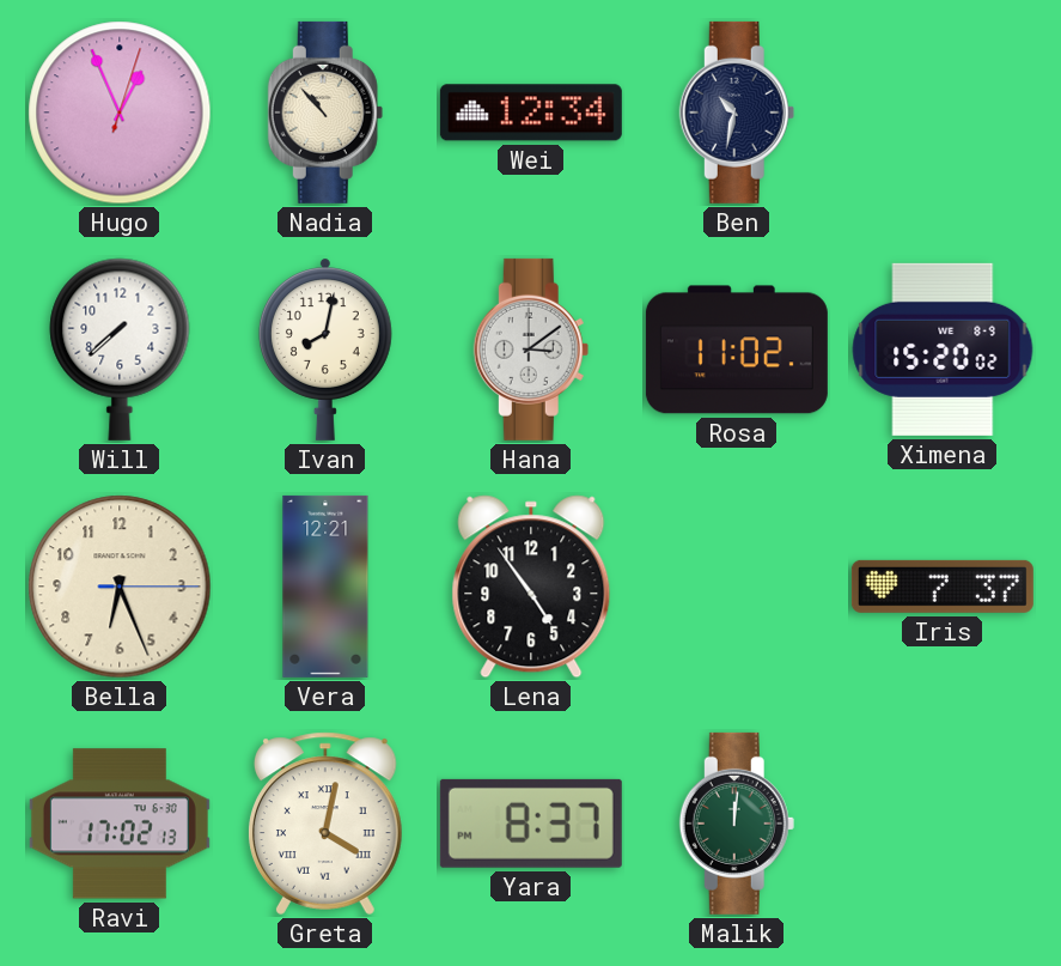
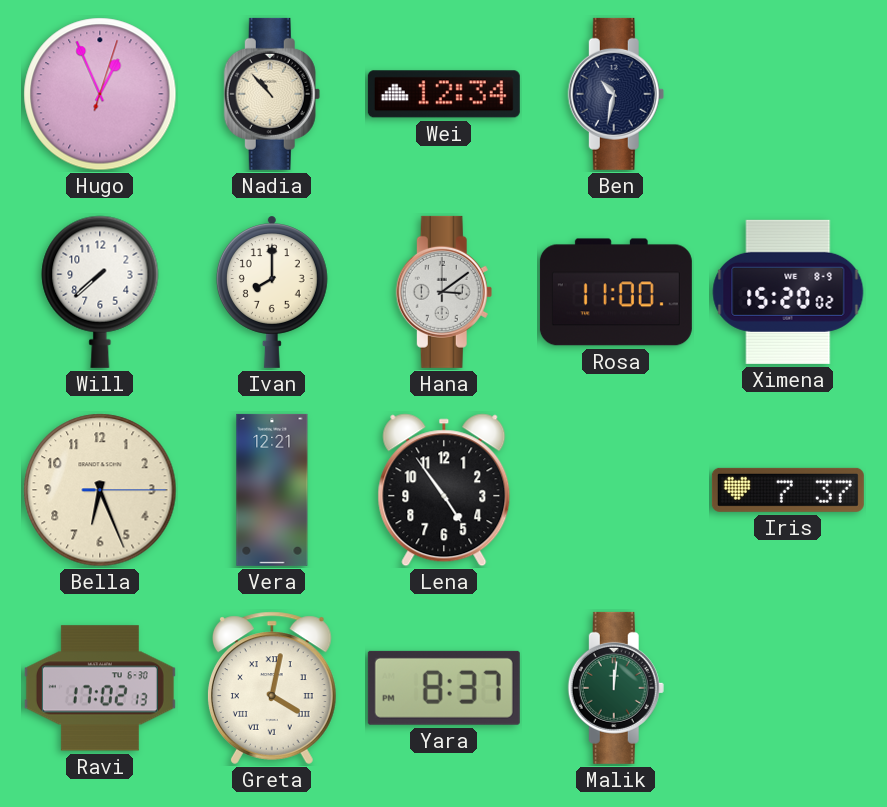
Ivan: 8:02 -> 8:00 (272, 292)
Rosa: 11:02 -> 11:00 (616, 292)
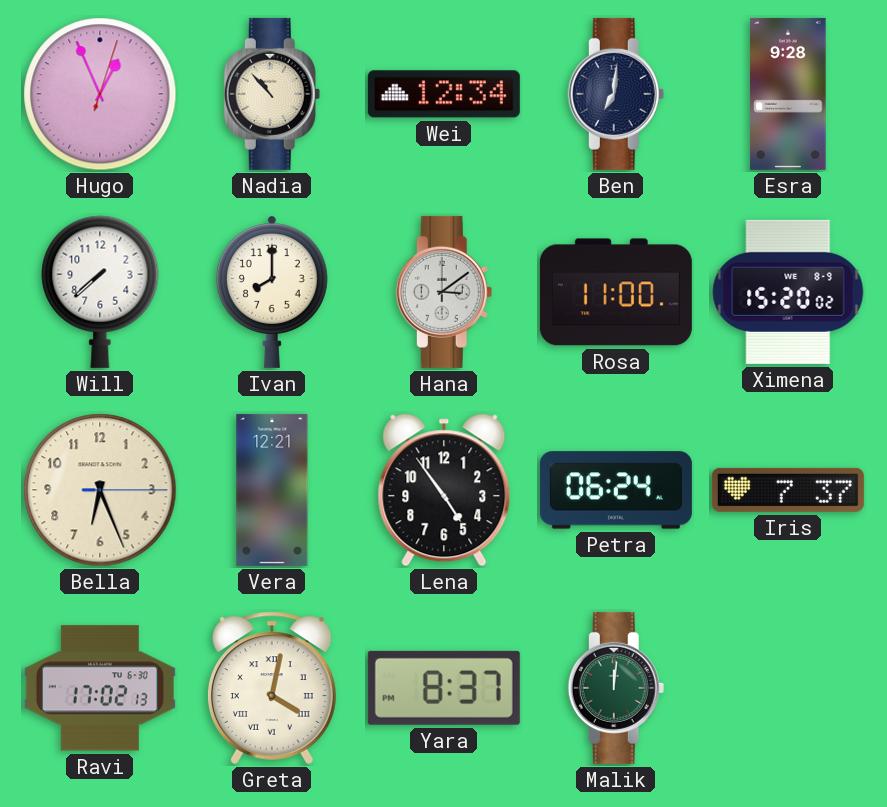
Ben: 10:32 -> 7:01 (616, 94)
Esra: none -> 9:28 (788, 94)
Petra: none -> 06:24 (616, 490)
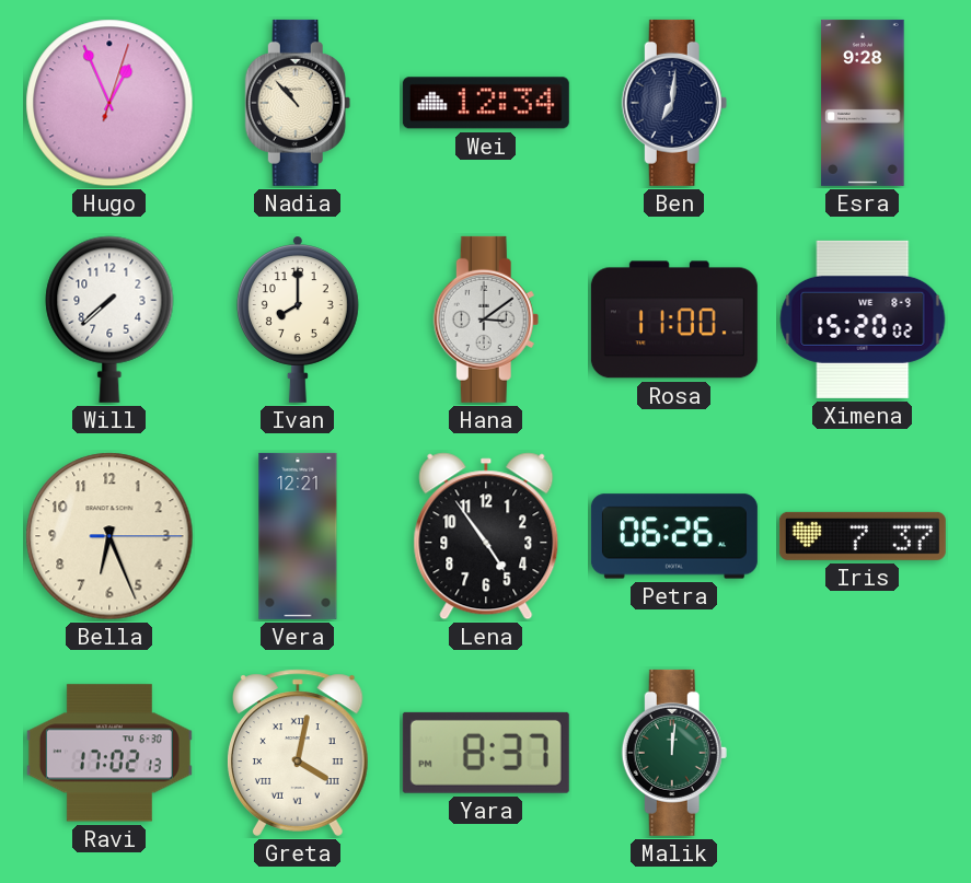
Petra: 06:24 -> 06:26 (674, 536)
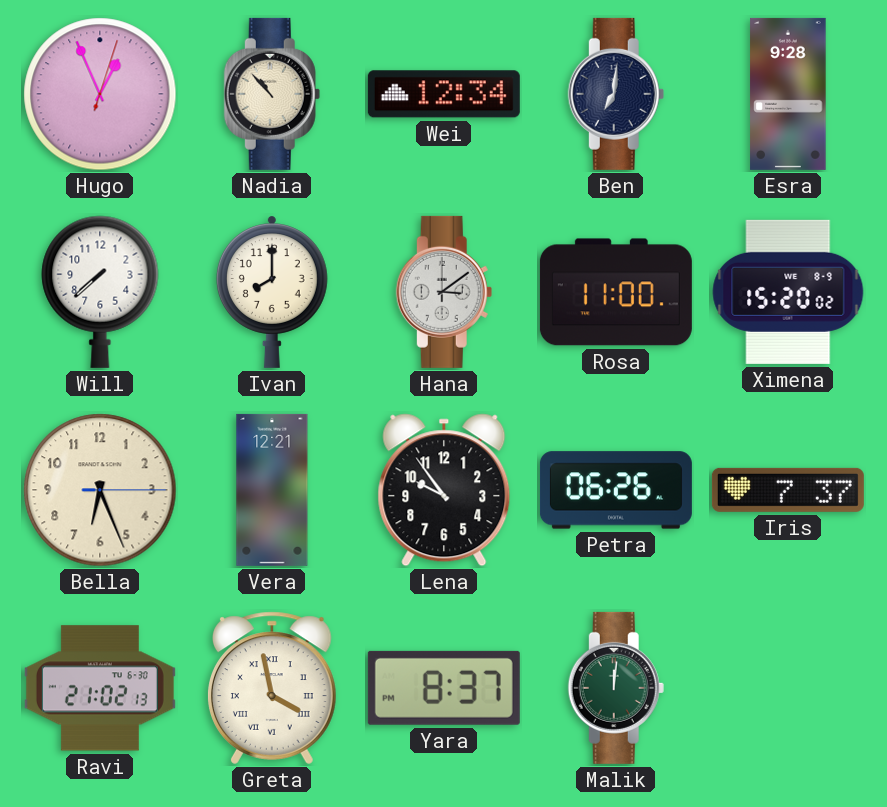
Lena: 4:54 -> 9:54 (444, 490)
Ravi: 17:02 -> 21:02 (100, 688)
Greta: 4:02 -> 3:58 (272, 688)
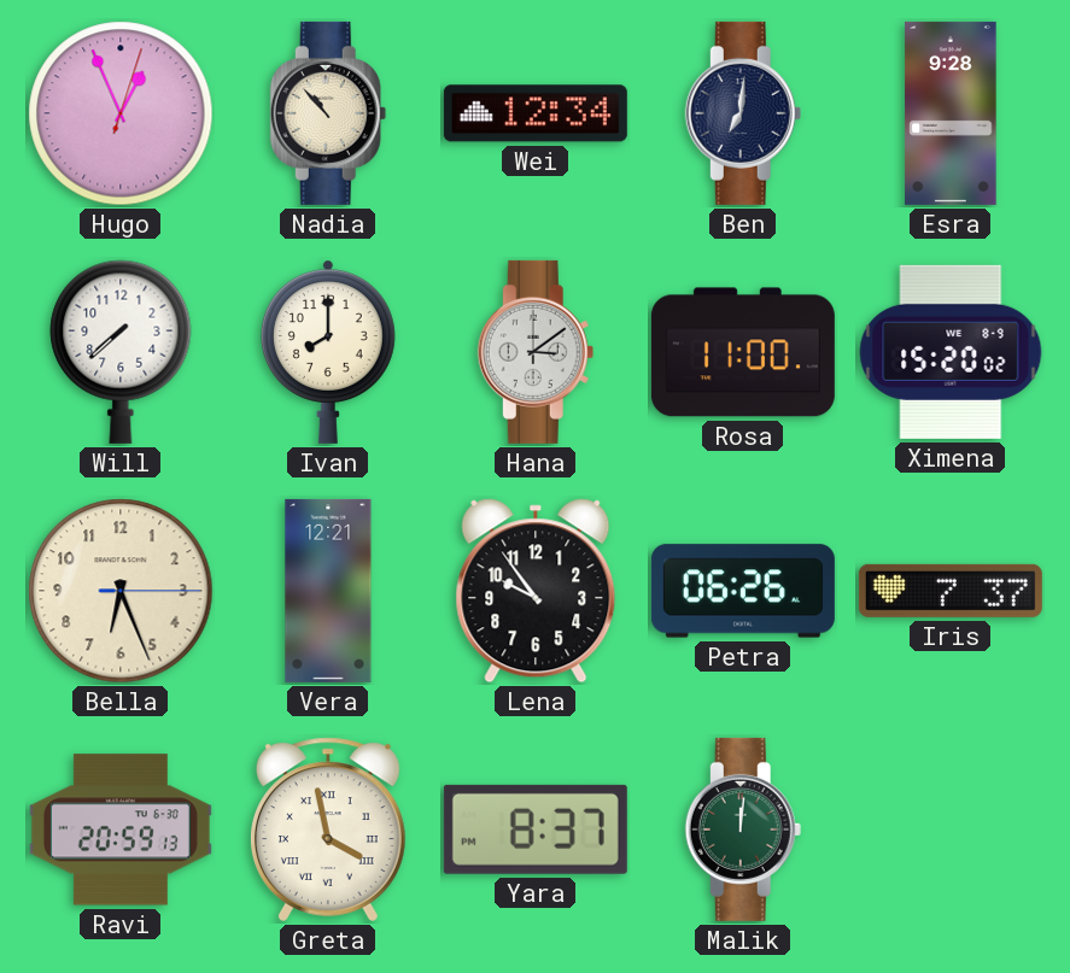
Ravi: 21:02 -> 20:59 (121, 830)
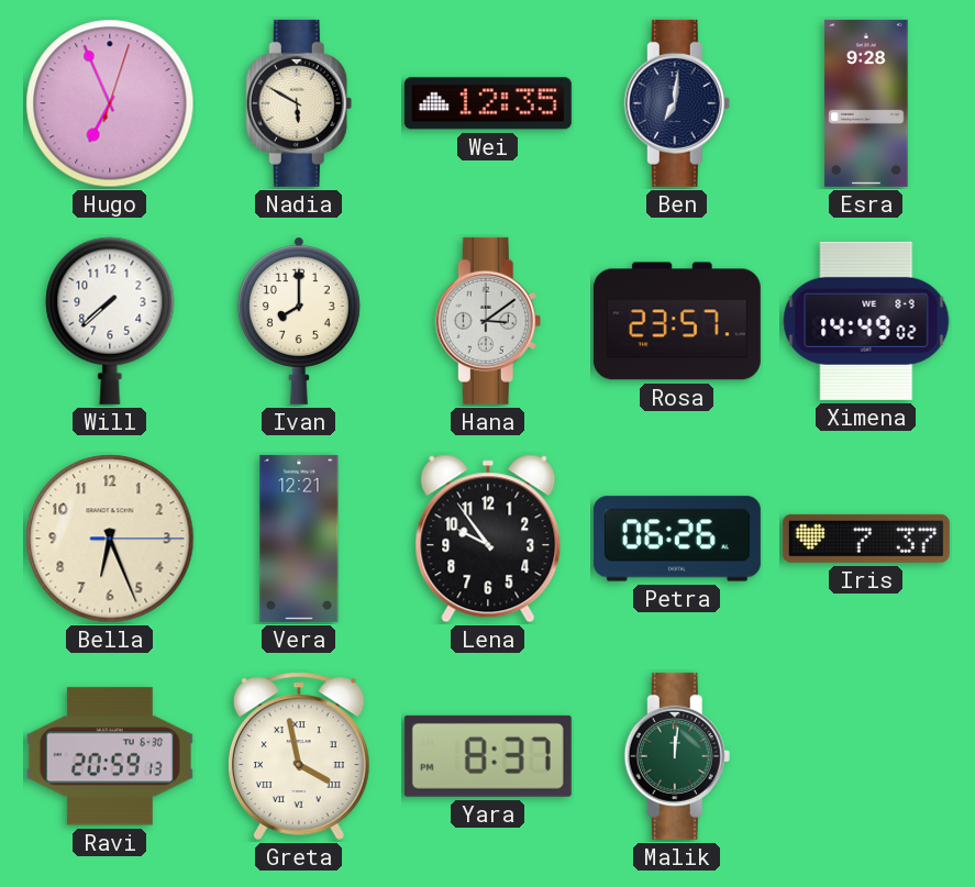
Hugo: 12:56 -> 6:56 (110, 103)
Nadia: 10:53 -> 5:50 (299, 103)
Wei: 12:34 -> 12:35 (488, 103)
Rosa: 11:00 -> 23:57 (677, 321)
Ximena: 15:20 -> 14:49 (866, 321)
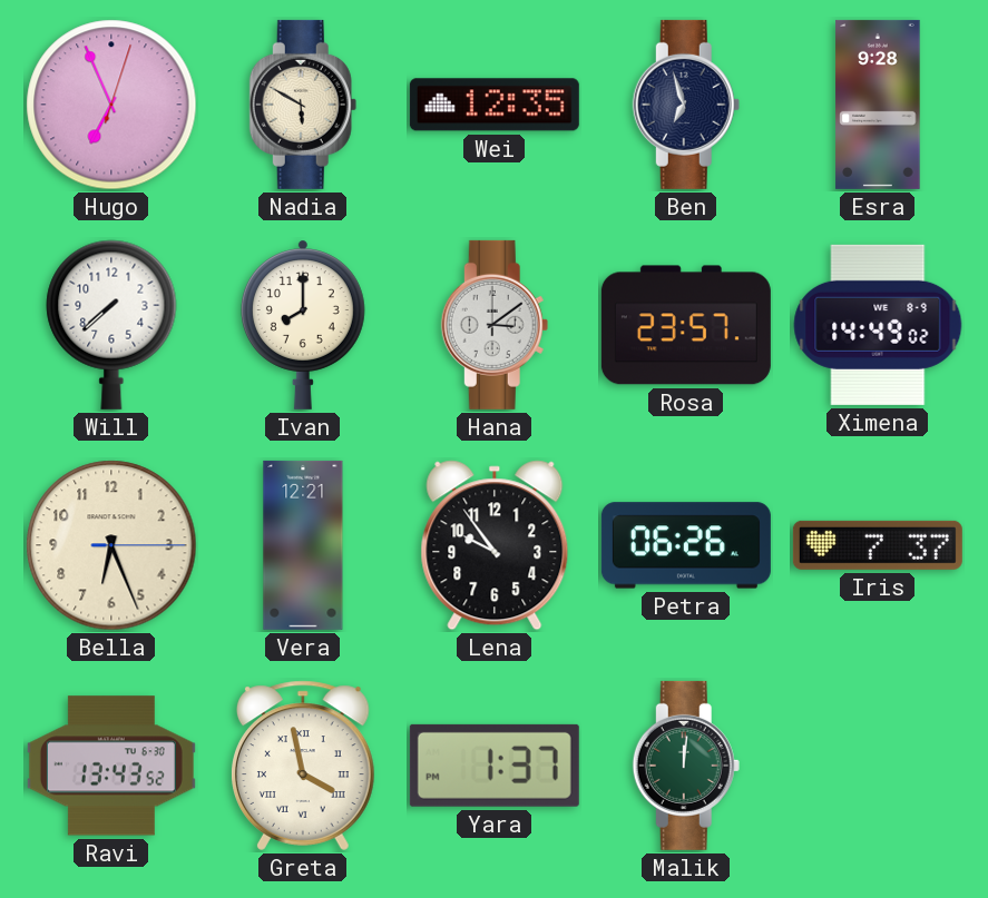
Ben: 7:01 -> 6:57 (686, 105)
Ravi: 20:59 -> 13:43 (111, 766)
Yara: 8:37 -> 1:37 (495, 766)
